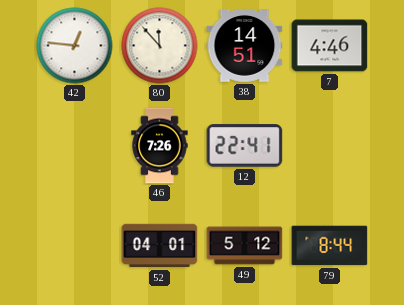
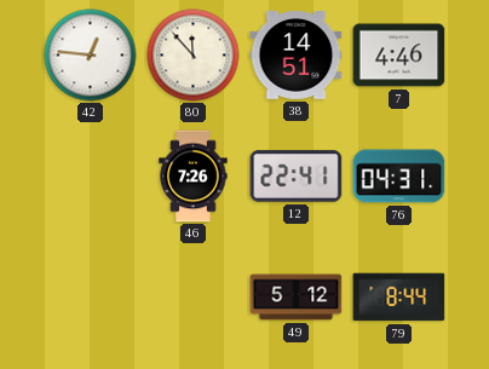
76: none -> 04:31 (399, 177)
52: 04:01 -> none (160, 246)
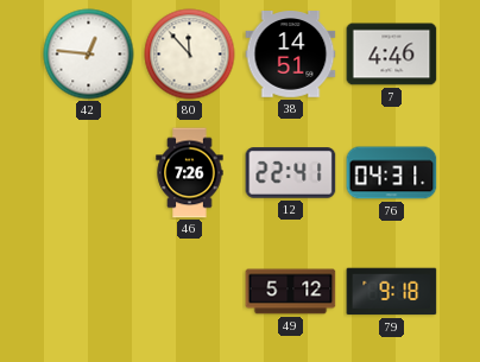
79: 8:44 -> 9:18 (392, 292)
